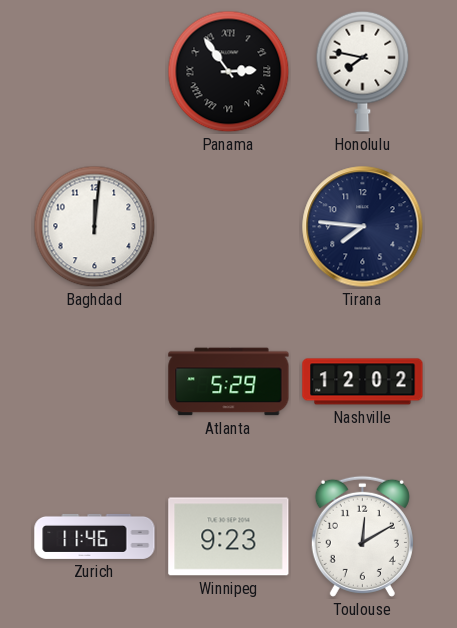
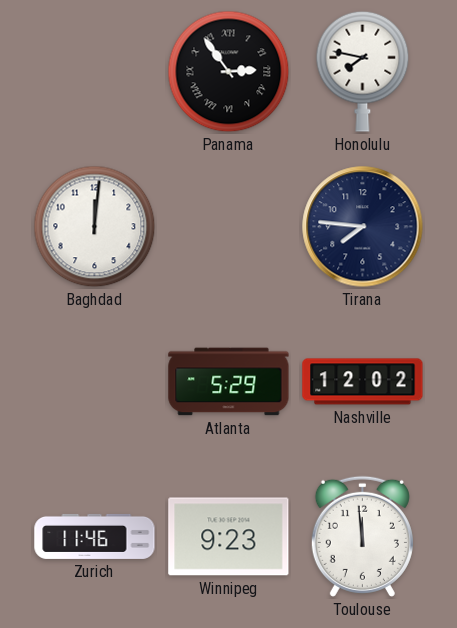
Toulouse: 12:10 -> 11:59 (362, 536)
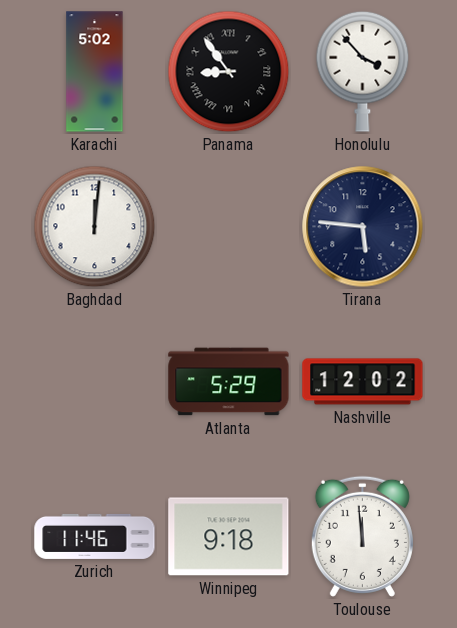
Karachi: none -> 5:02 (95, 72)
Panama: 2:54 -> 8:54 (229, 72)
Honolulu: 7:47 -> 3:53 (363, 71)
Tirana: 7:46 -> 5:46 (363, 227)
Winnipeg: 9:23 -> 9:18 (229, 537)
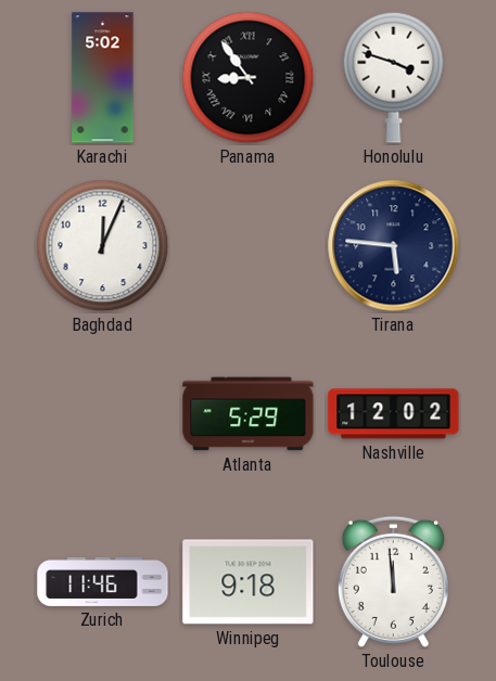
Honolulu: 3:53 -> 3:48 (394, 77)
Baghdad: 12:01 -> 12:04 (103, 246)
